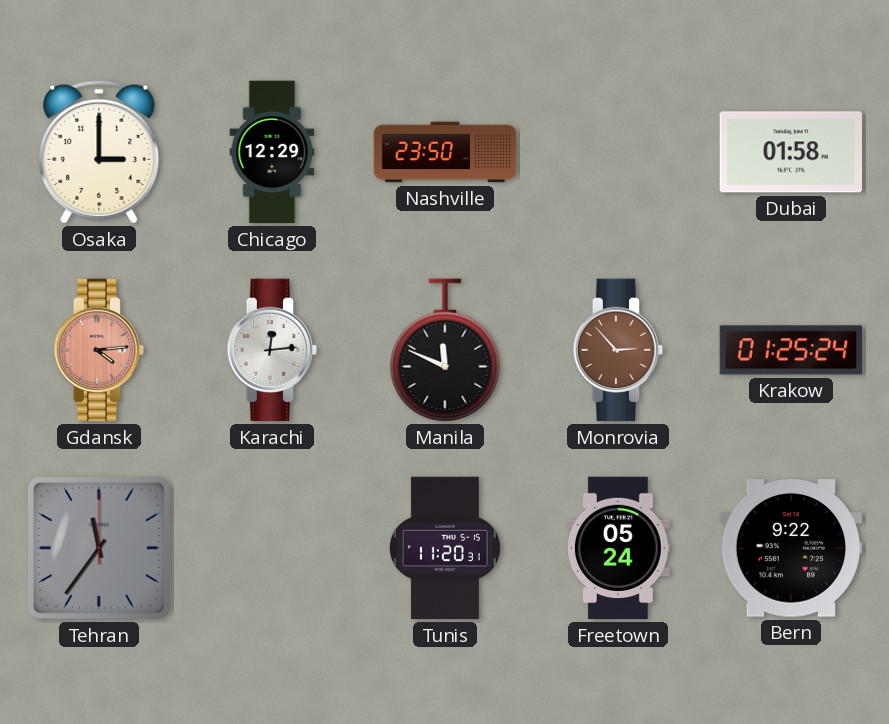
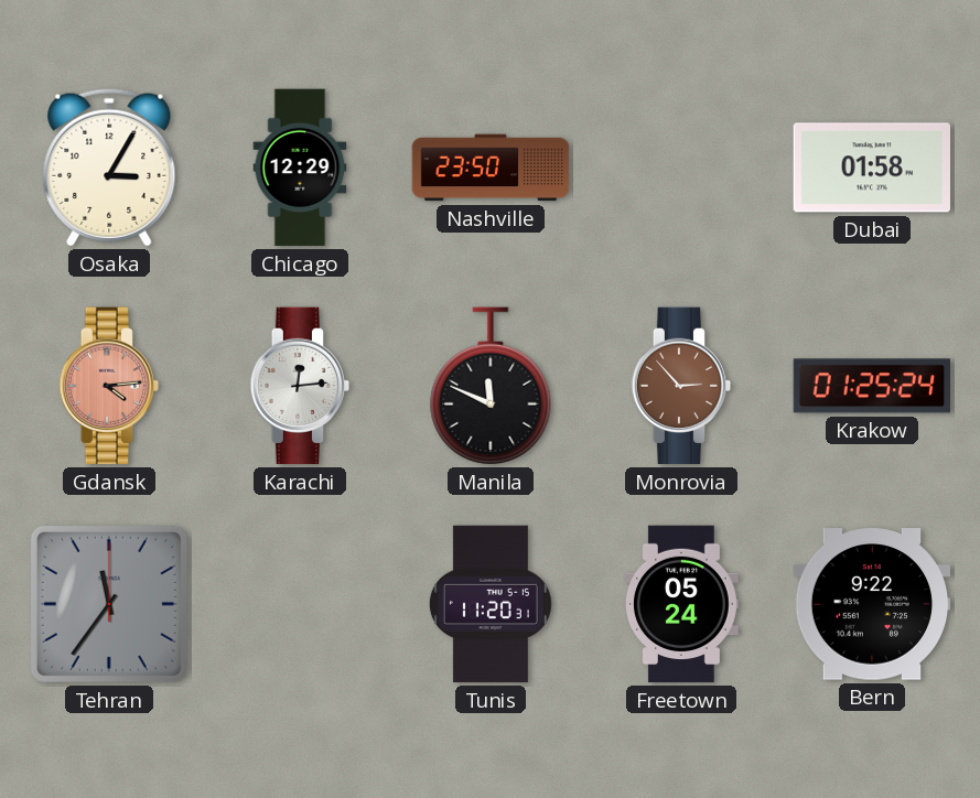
Osaka: 3:00 -> 3:05 (109, 168)
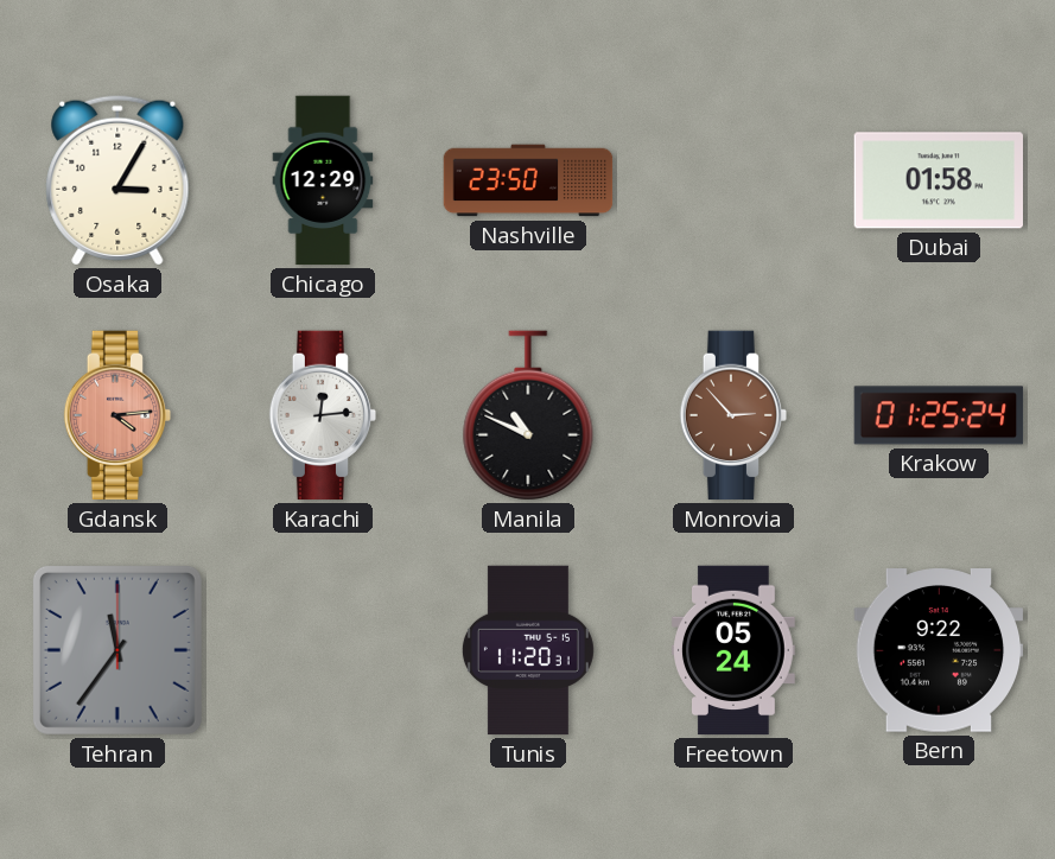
Manila: 11:49 -> 10:49 (528, 415)
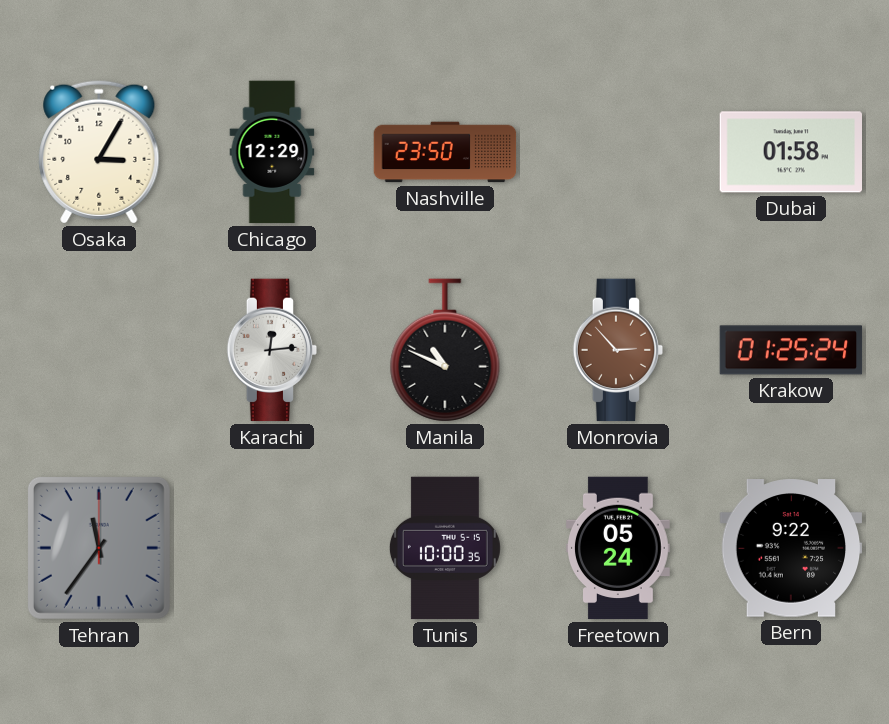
Gdansk: 4:14 -> none (117, 415)
Tunis: 11:20 -> 10:00 (445, 548)
